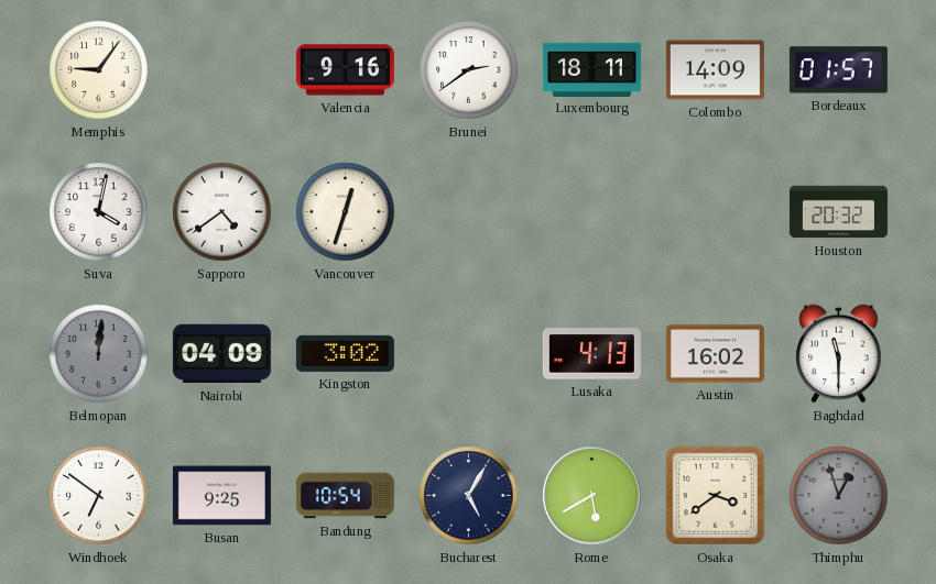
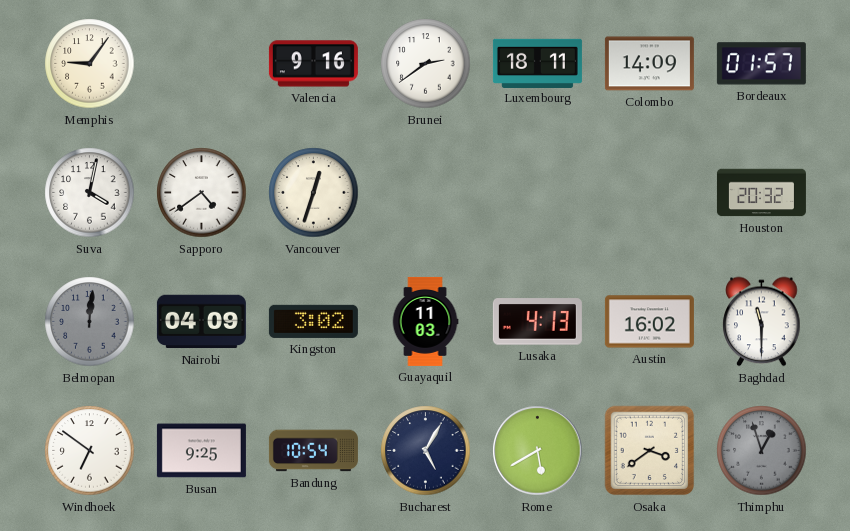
Guayaquil: none -> 11:03 (425, 321)
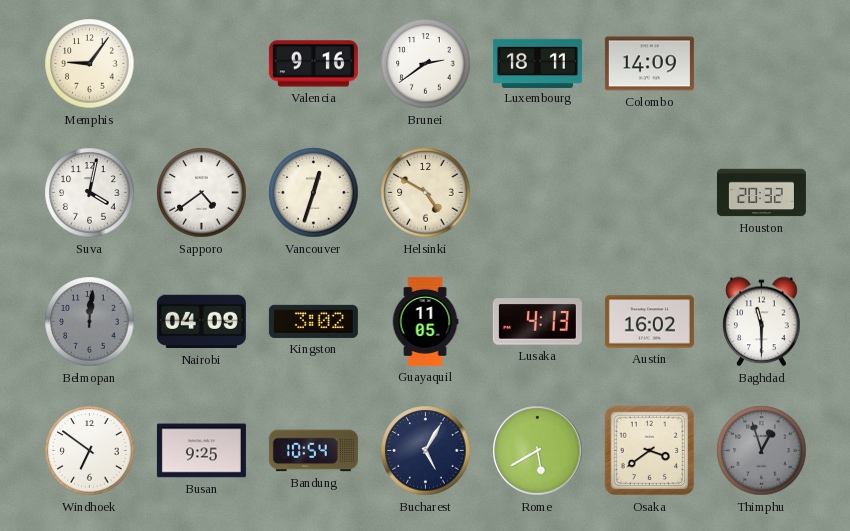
Bordeaux: 01:57 -> none (761, 64)
Helsinki: none -> 4:50 (426, 193)
Guayaquil: 11:03 -> 11:05 (425, 321)
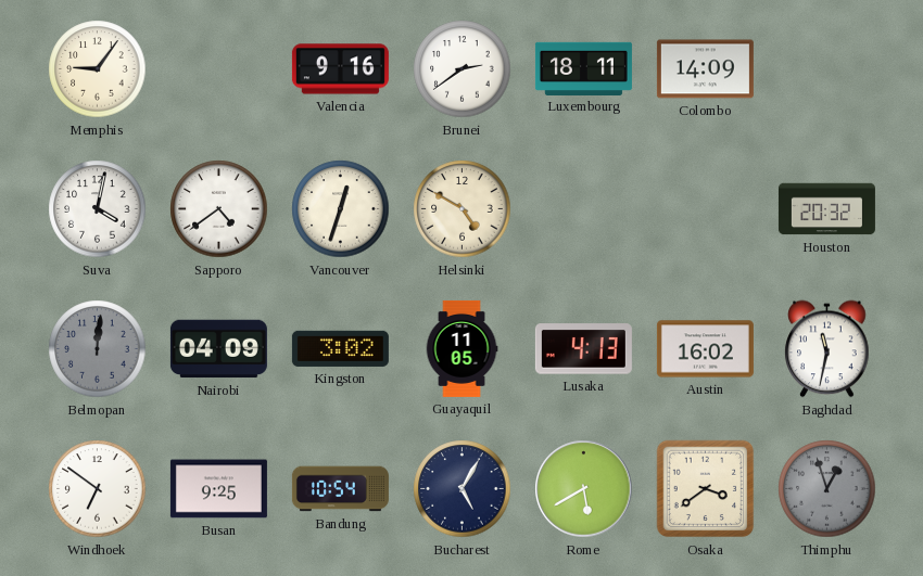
Baghdad: 11:30 -> 11:32 (827, 349)
